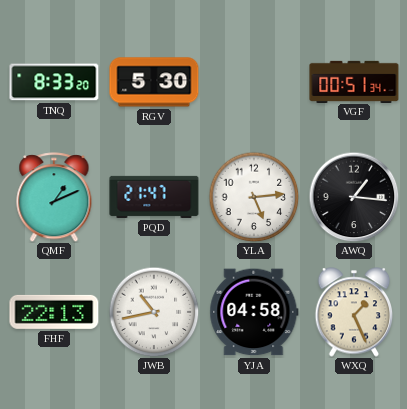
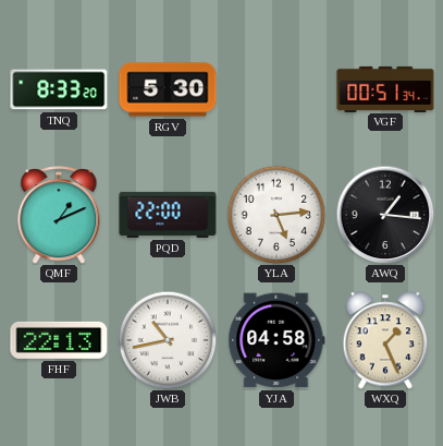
PQD: 21:47 -> 22:00 (168, 215)
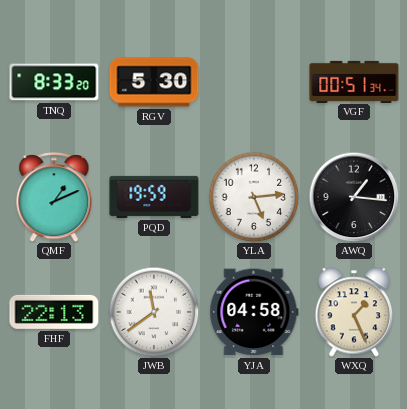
PQD: 22:00 -> 19:59 (154, 197)
JWB: 10:43 -> 11:39 (154, 312)
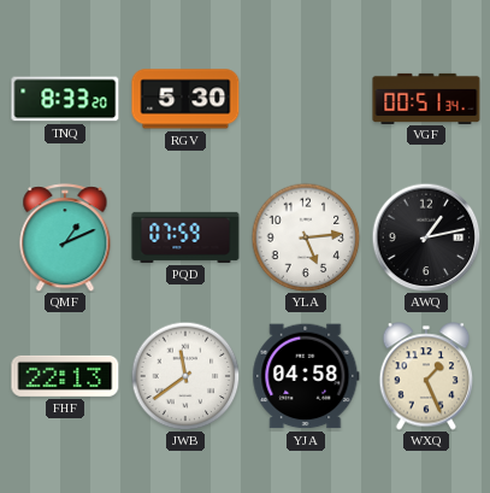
PQD: 19:59 -> 07:59 (185, 237)
AWQ: 1:16 -> 1:13 (426, 237)
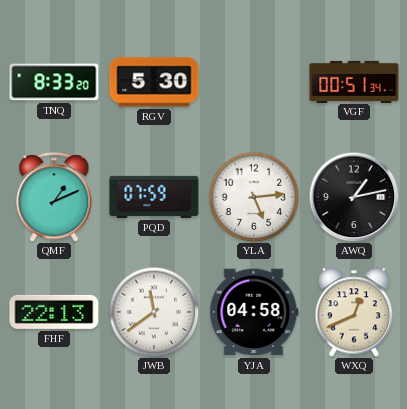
WXQ: 1:26 -> 12:41 (354, 312)
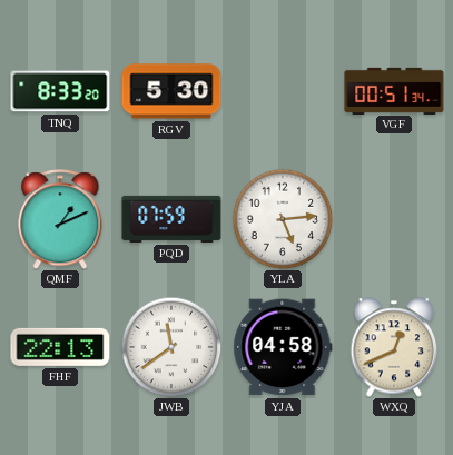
AWQ: 1:13 -> none (354, 197)
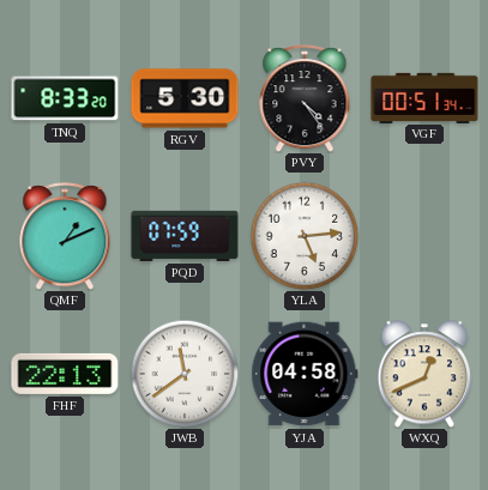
PVY: none -> 4:24 (305, 98)
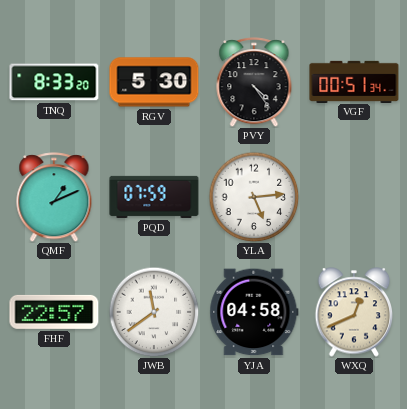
FHF: 22:13 -> 22:57 (54, 312)
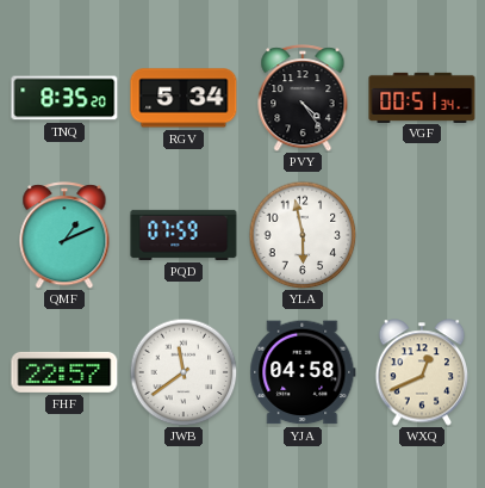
TNQ: 8:33 -> 8:35 (64, 98)
RGV: 5:30 -> 5:34 (184, 98)
YLA: 5:14 -> 5:58 (303, 235)
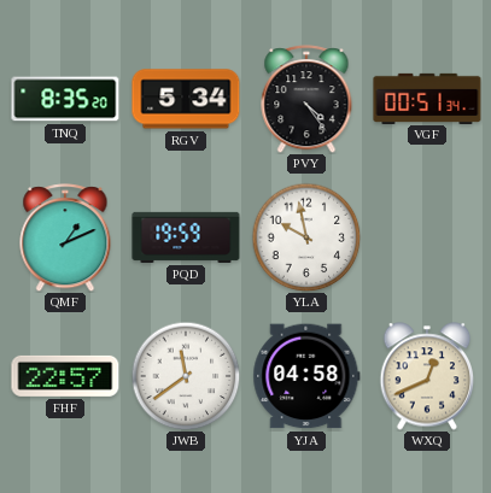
PQD: 07:59 -> 19:59 (186, 237)
YLA: 5:58 -> 9:58 (306, 237)
